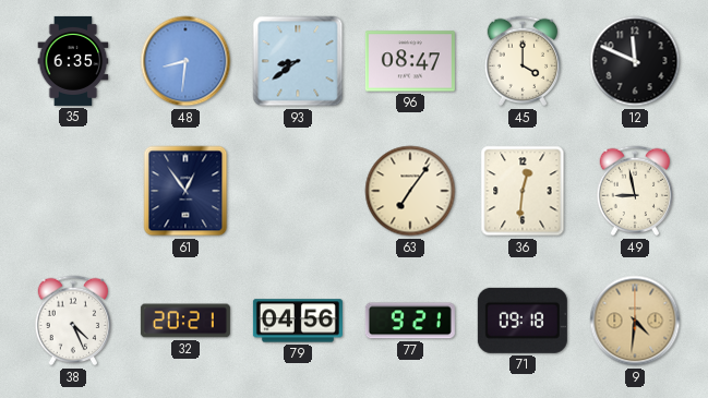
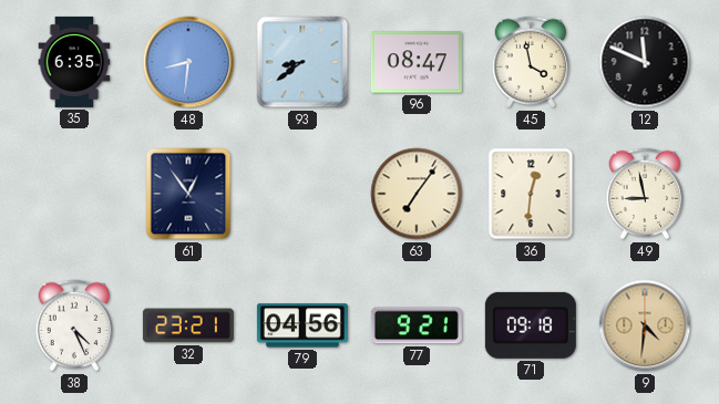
45: 4:00 -> 3:58 (531, 62)
32: 20:21 -> 23:21 (188, 325)
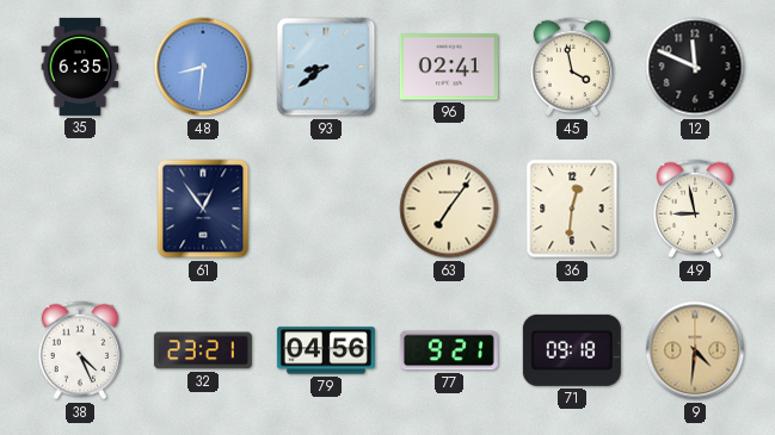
96: 08:47 -> 02:41 (449, 67)
